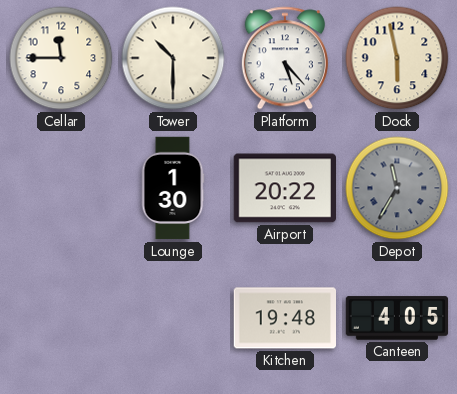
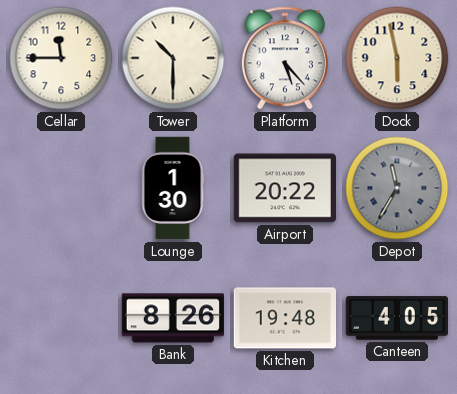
Bank: none -> 8:26 (172, 318)
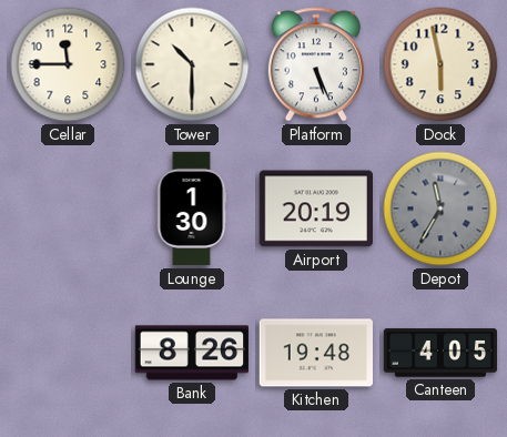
Platform: 5:23 -> 5:26 (316, 64)
Airport: 20:22 -> 20:19 (315, 209)
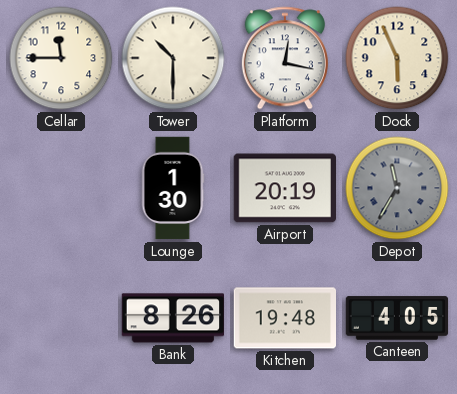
Platform: 5:26 -> 12:17 (285, 58)
Dock: 5:58 -> 5:56 (397, 58)
